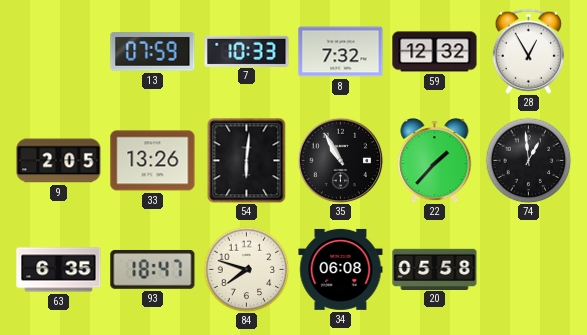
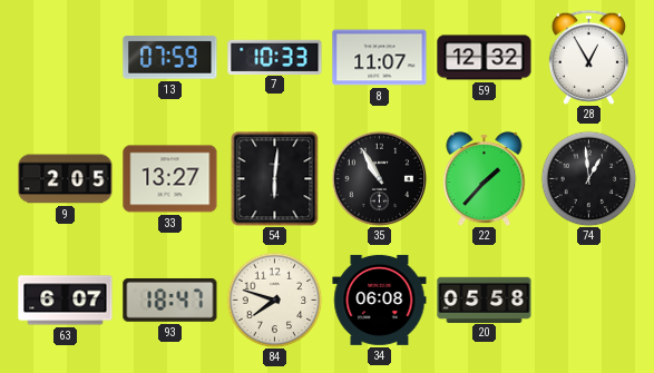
8: 7:32 -> 11:07 (380, 58)
33: 13:26 -> 13:27 (170, 179)
63: 6:35 -> 6:07 (66, 301)
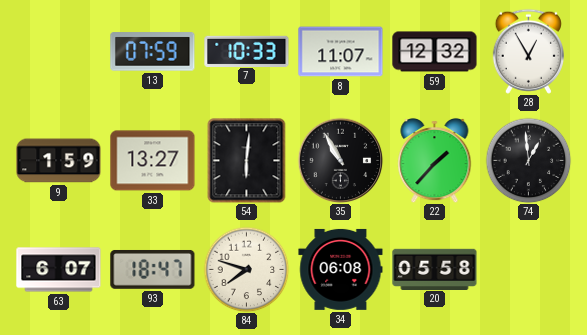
9: 2:05 -> 1:59 (59, 161)
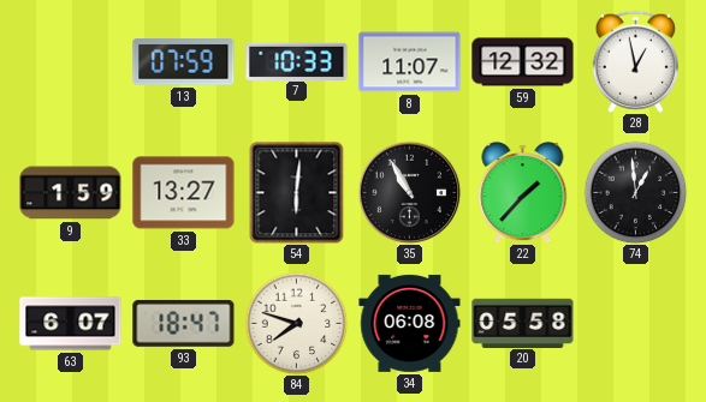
28: 12:55 -> 12:58 (635, 61)
